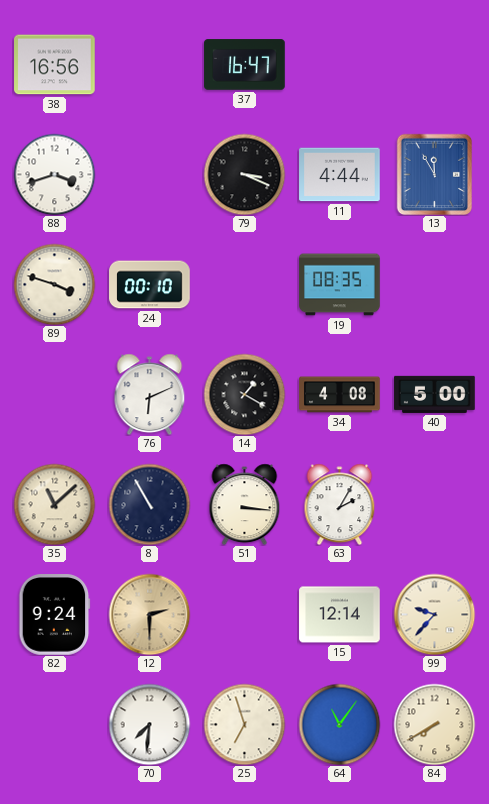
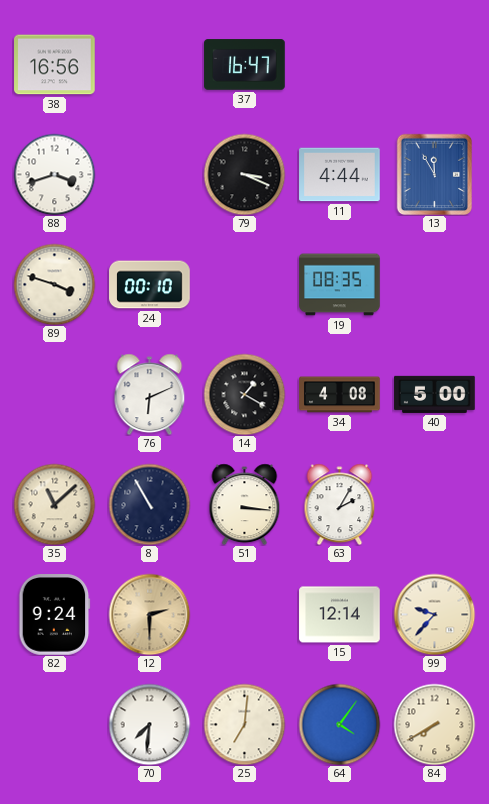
25: 6:57 -> 7:01 (244, 724)
64: 11:06 -> 4:06 (339, 724)
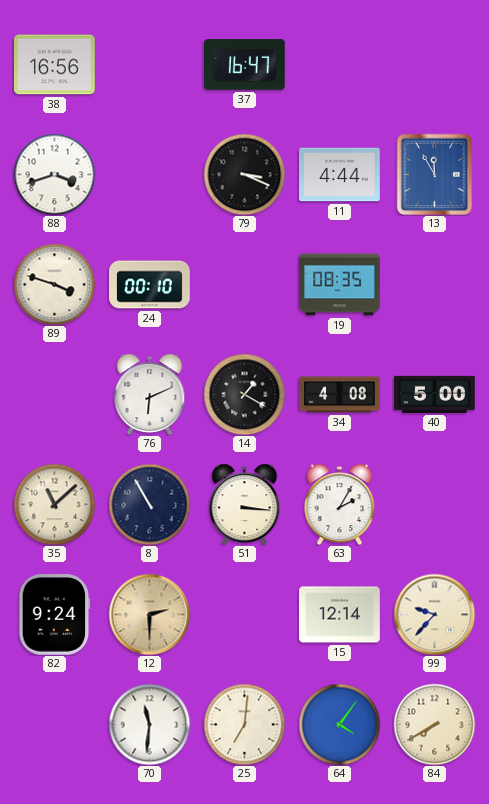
70: 7:31 -> 11:31 (149, 724)
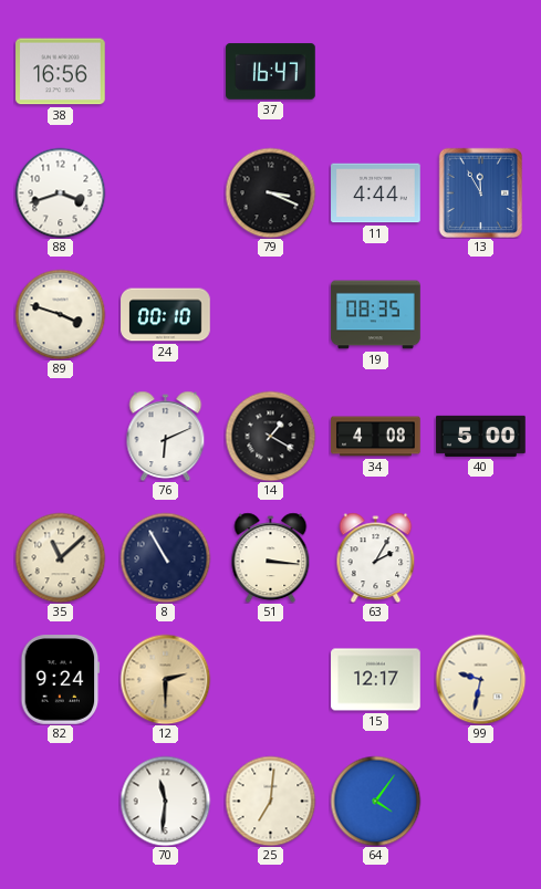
15: 12:14 -> 12:17 (376, 680)
99: 9:37 -> 9:32 (480, 679)
84: 7:40 -> none (434, 724)
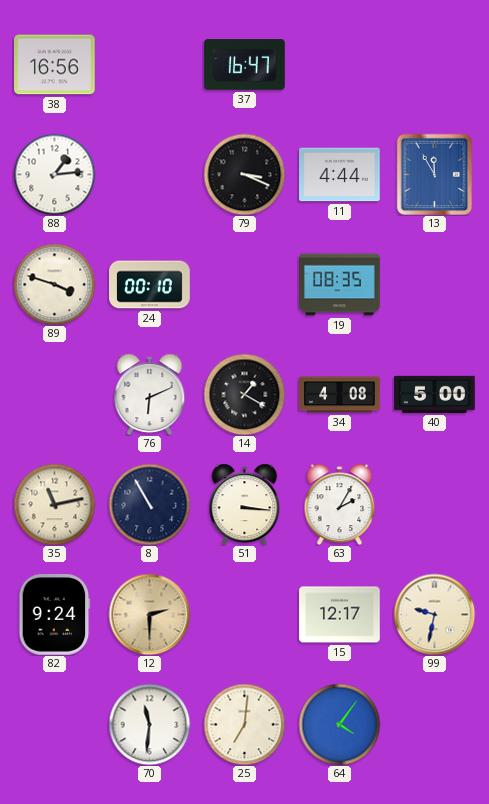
88: 3:42 -> 1:14 (54, 174)
35: 11:08 -> 11:13 (54, 504)
